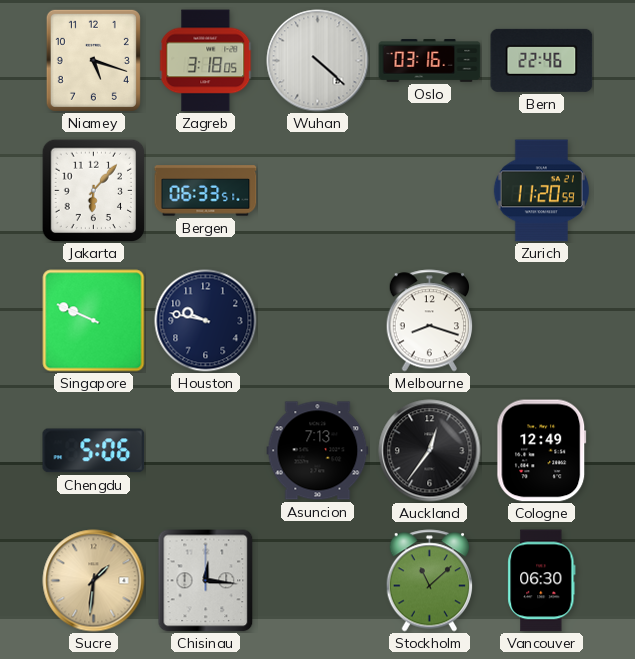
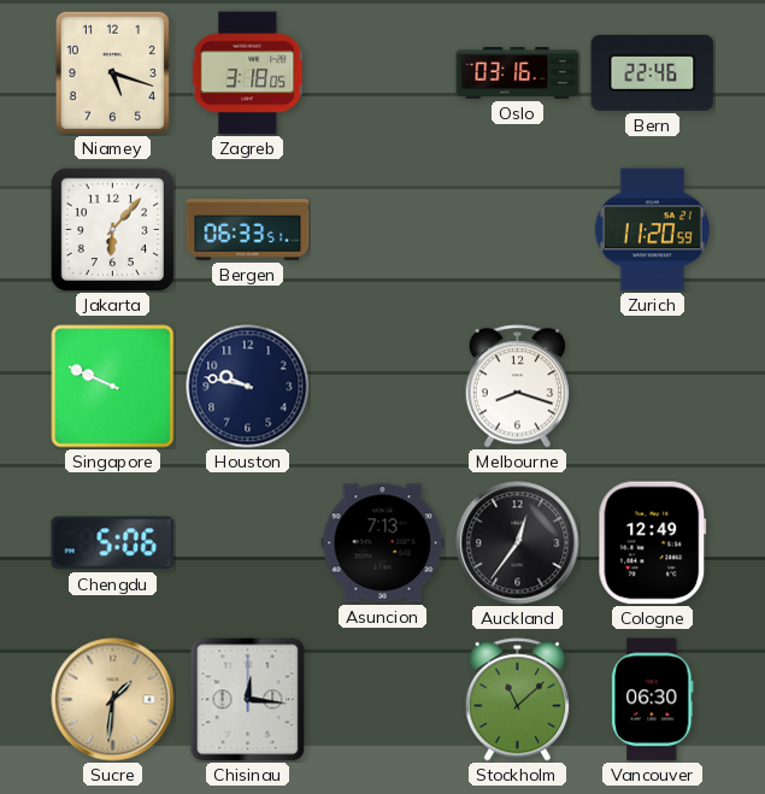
Wuhan: 4:22 -> none (318, 61)
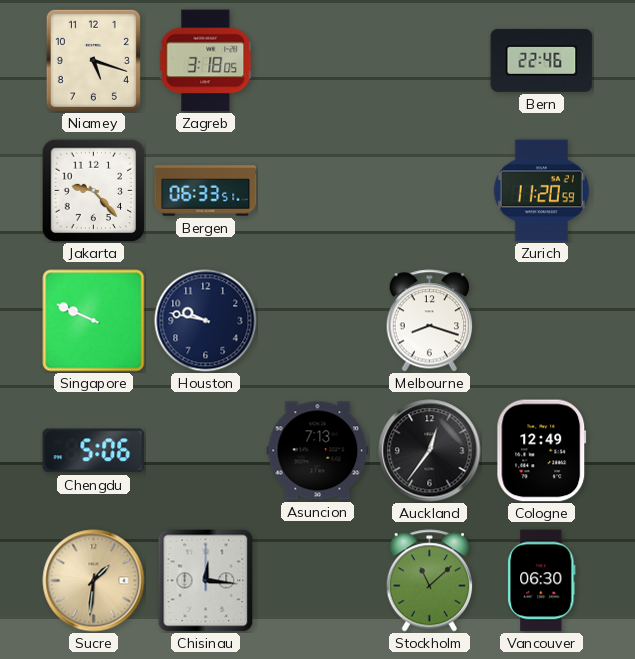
Oslo: 03:16 -> none (518, 73)
Jakarta: 6:07 -> 9:23 (93, 190)
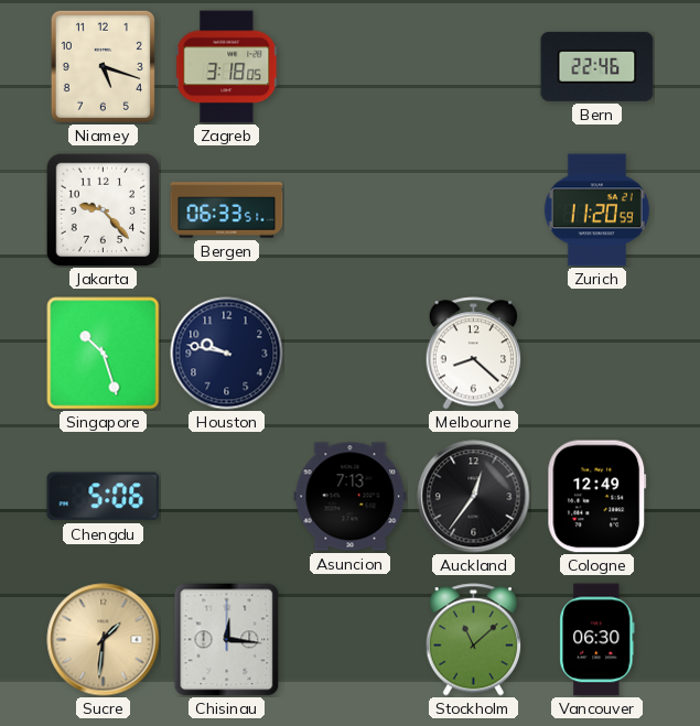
Singapore: 9:49 -> 10:27 (104, 354)
Melbourne: 8:18 -> 8:22 (474, 354)
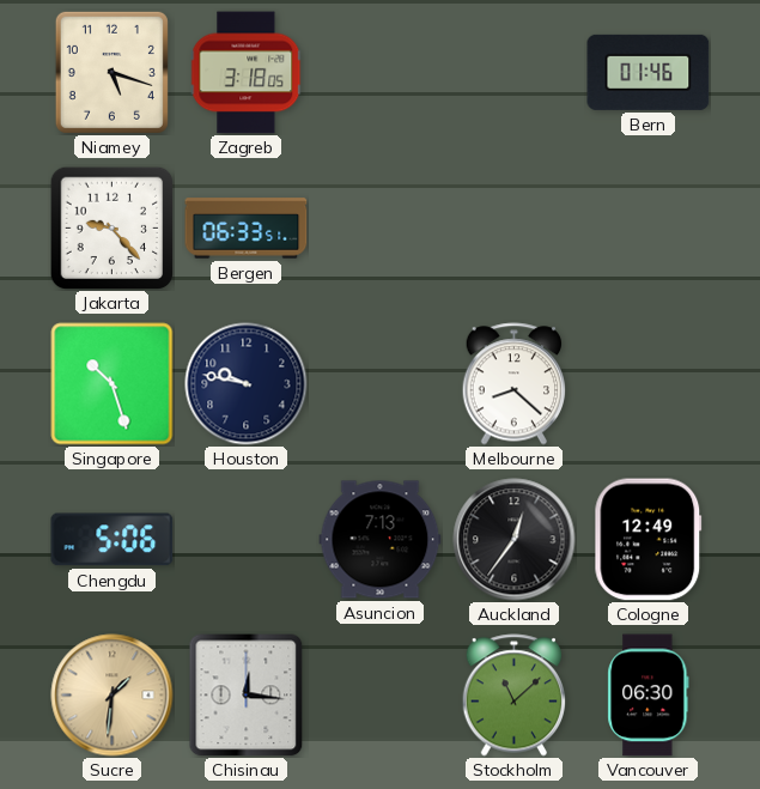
Bern: 22:46 -> 01:46 (649, 72)
Zurich: 11:20 -> none (596, 210)
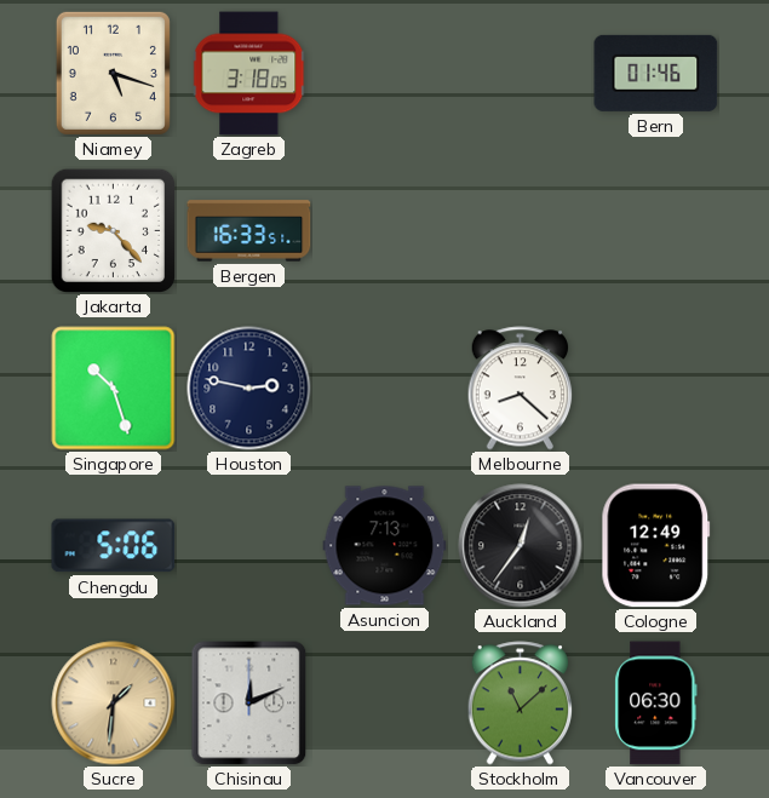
Bergen: 06:33 -> 16:33 (249, 231)
Houston: 9:47 -> 2:47 (249, 389)
Chisinau: 12:16 -> 12:11 (249, 704)
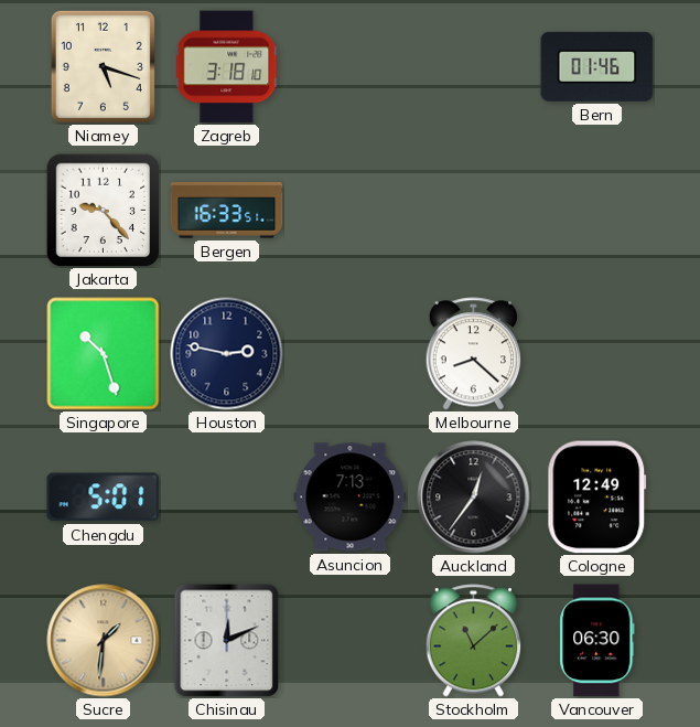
Zagreb: 3:18:05 -> 3:18:10 (227, 67)
Chengdu: 5:06 -> 5:01 (104, 498)
